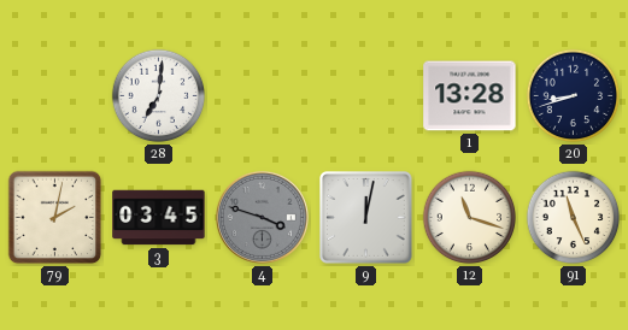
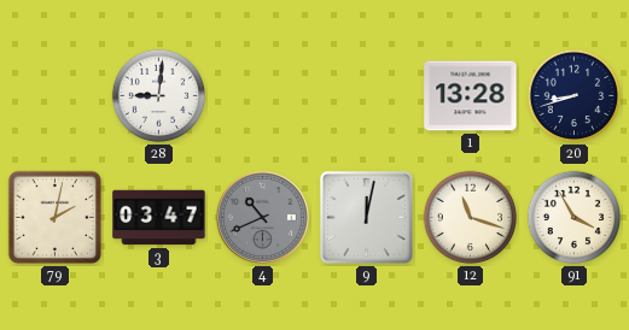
28: 7:01 -> 9:01 (159, 96)
3: 03:45 -> 03:47 (159, 218)
4: 3:48 -> 10:41 (262, 217)
91: 11:26 -> 3:55 (575, 218)
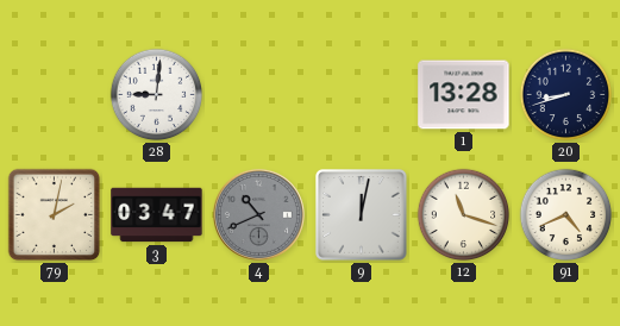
91: 3:55 -> 4:41 (566, 215)
